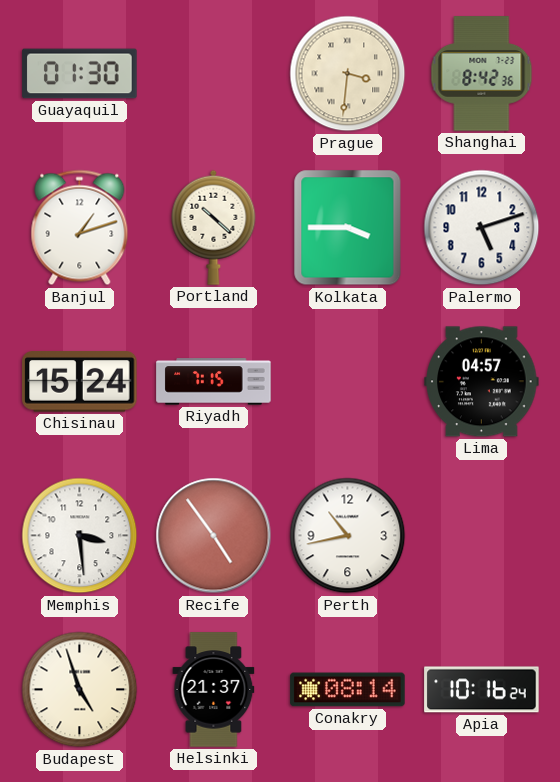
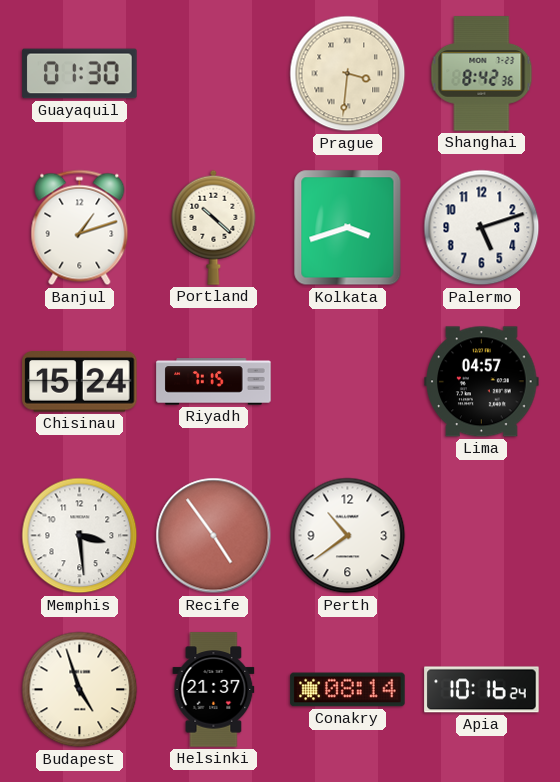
Kolkata: 3:45 -> 3:42 (348, 228)
Perth: 10:43 -> 10:39 (348, 536)
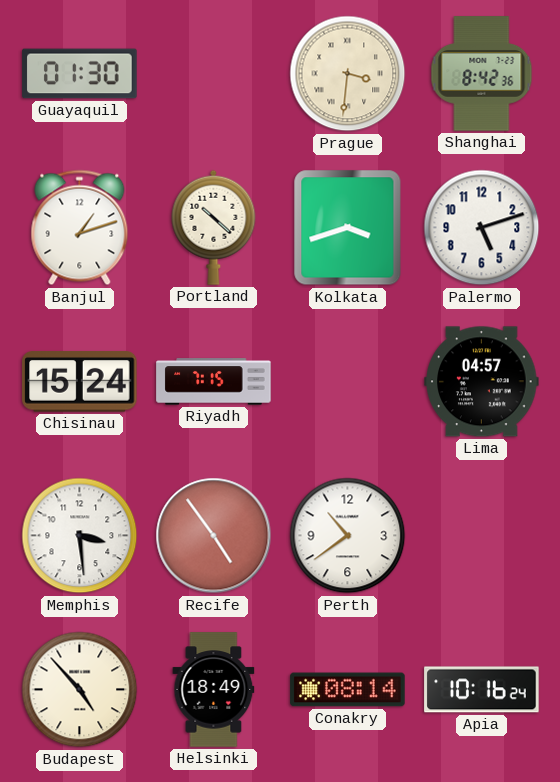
Budapest: 4:57 -> 4:53 (80, 690)
Helsinki: 21:37 -> 18:49 (214, 690)
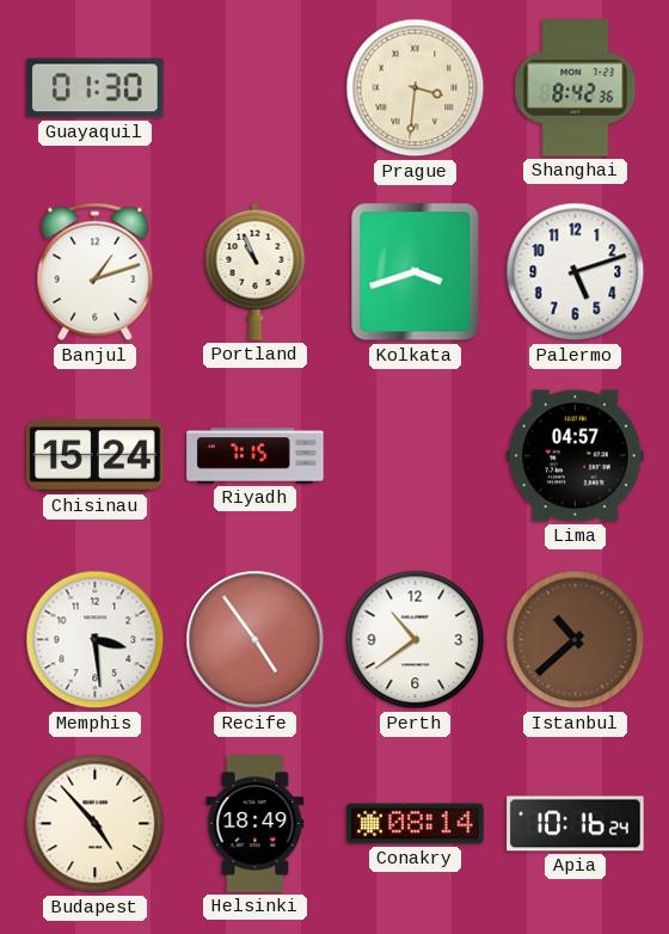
Portland: 10:22 -> 10:56 (256, 271)
Istanbul: none -> 10:38 (576, 640)
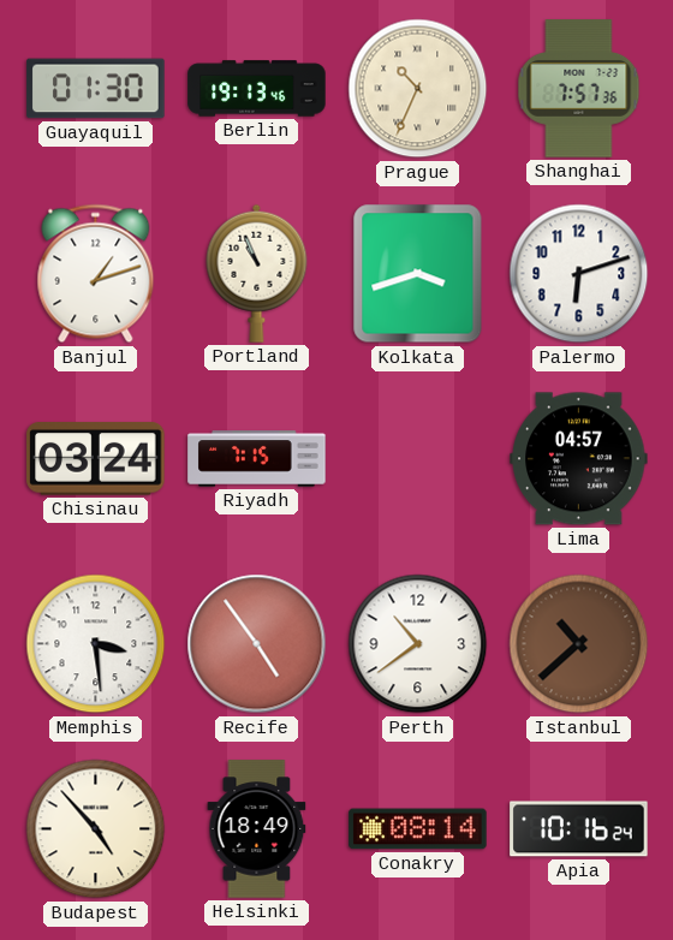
Berlin: none -> 19:13 (257, 89)
Prague: 3:31 -> 10:34 (418, 89)
Shanghai: 8:42 -> 7:57 (579, 89)
Palermo: 5:12 -> 6:12 (579, 274)
Chisinau: 15:24 -> 03:24 (96, 459)
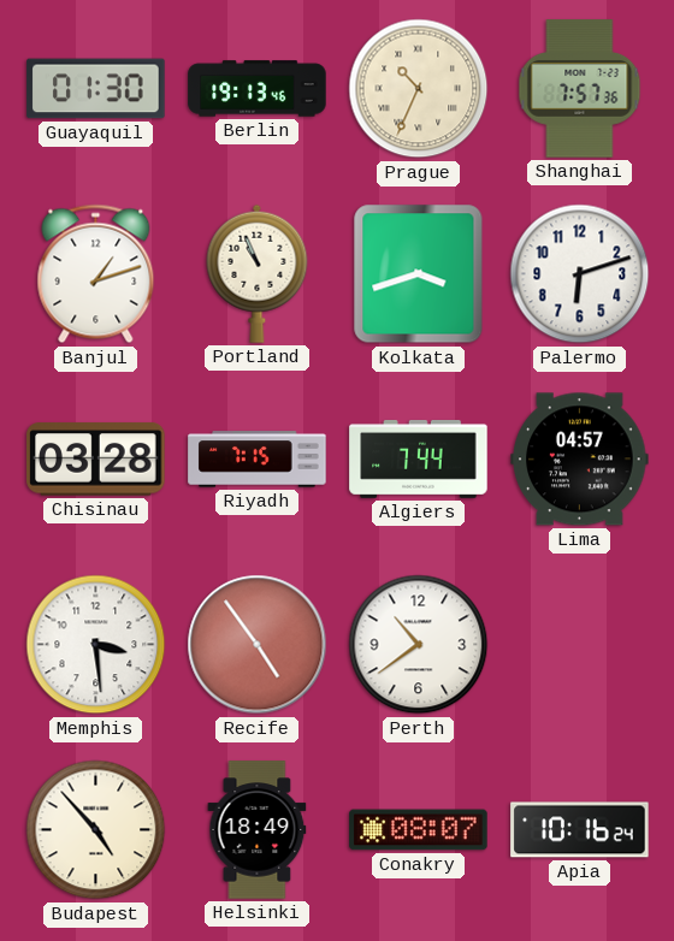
Chisinau: 03:24 -> 03:28 (96, 460)
Algiers: none -> 7:44 (419, 460)
Istanbul: 10:38 -> none (579, 644)
Conakry: 08:14 -> 08:07 (419, 830)
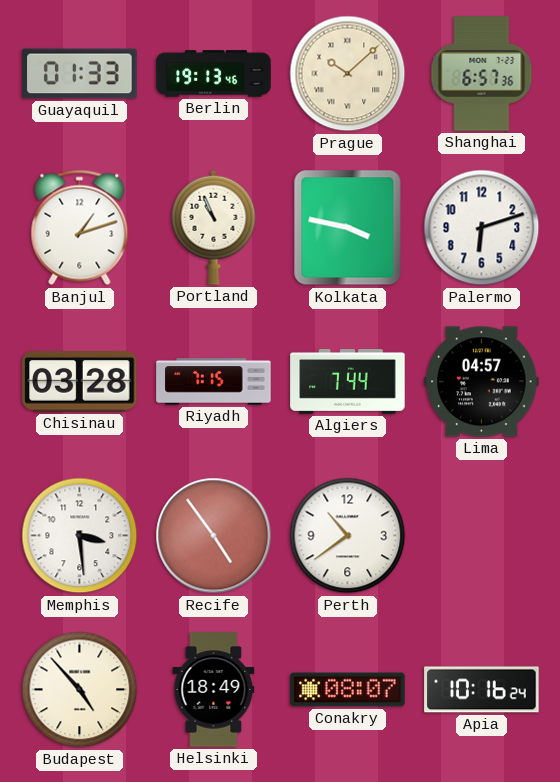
Guayaquil: 01:30 -> 01:33 (80, 74)
Prague: 10:34 -> 10:08 (348, 74)
Shanghai: 7:57 -> 6:57 (482, 74)
Kolkata: 3:42 -> 3:47 (348, 228)
